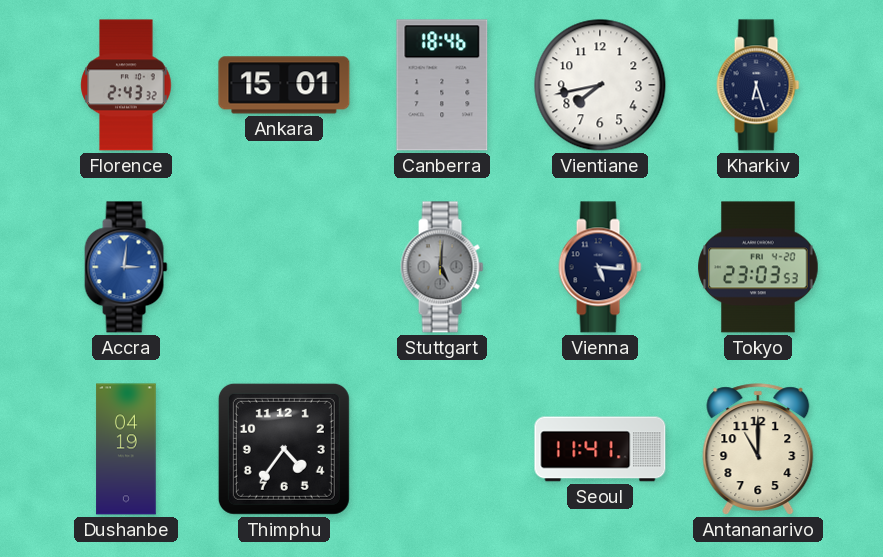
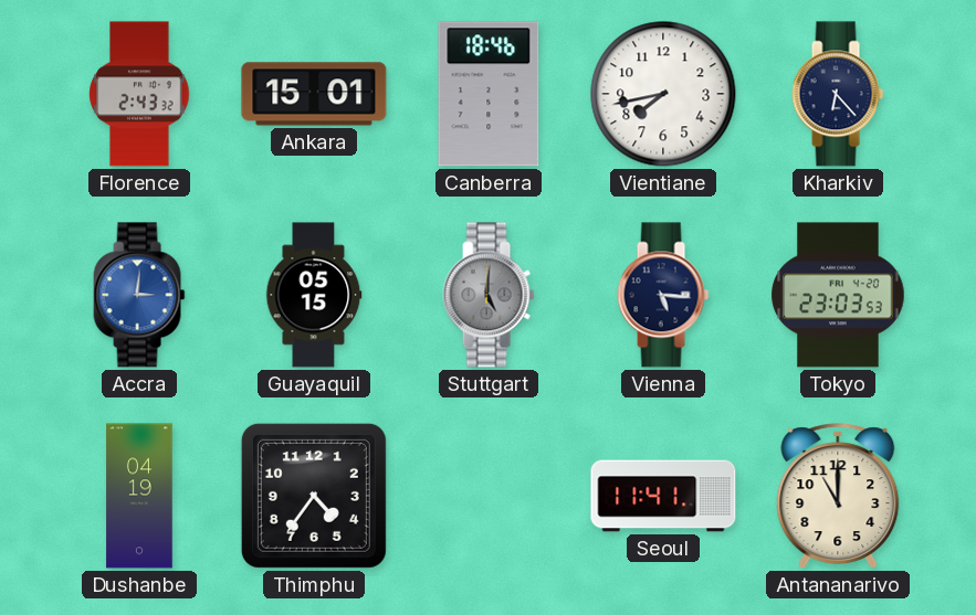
Kharkiv: 6:27 -> 6:23 (838, 94)
Guayaquil: none -> 05:15 (314, 295)
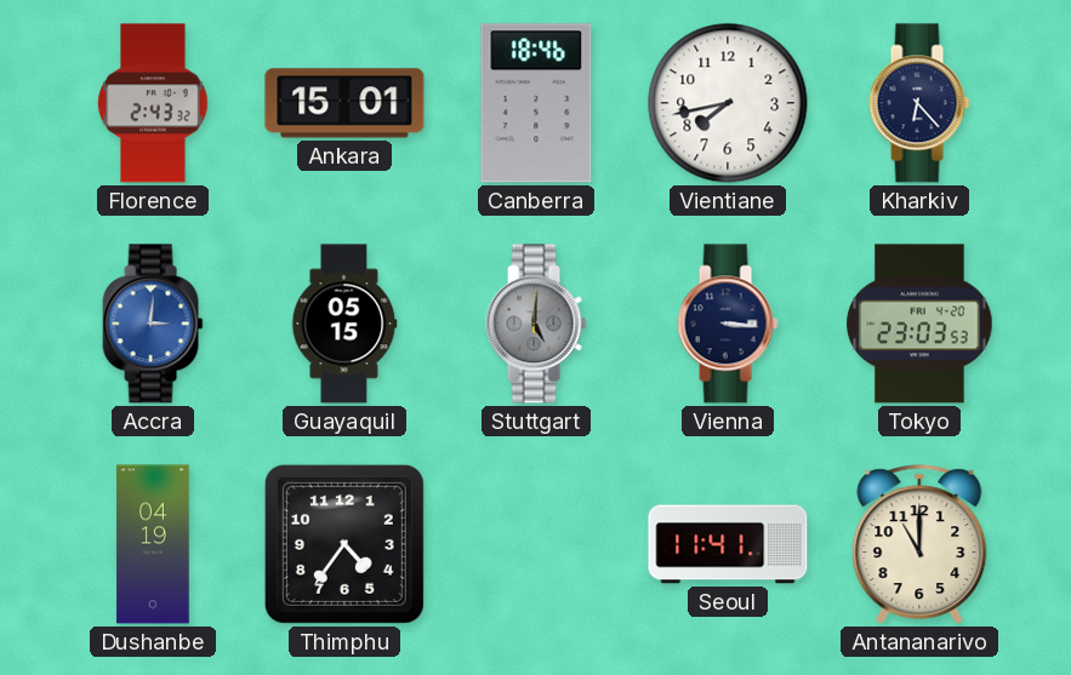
Vienna: 5:16 -> 3:16 (728, 324)
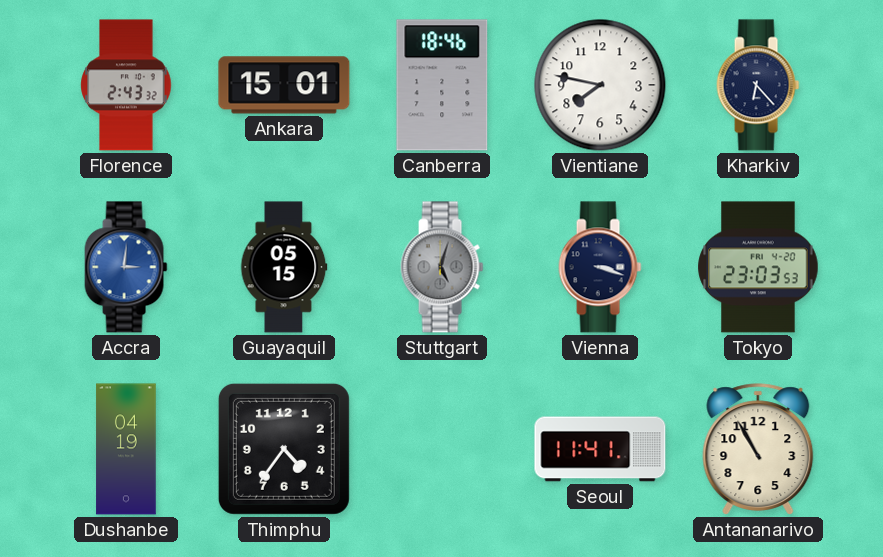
Vientiane: 7:43 -> 7:47 (600, 85)
Stuttgart: 5:01 -> 5:03 (442, 267)
Vienna: 3:16 -> 3:18 (600, 267)
Antananarivo: 11:00 -> 10:55 (758, 449)
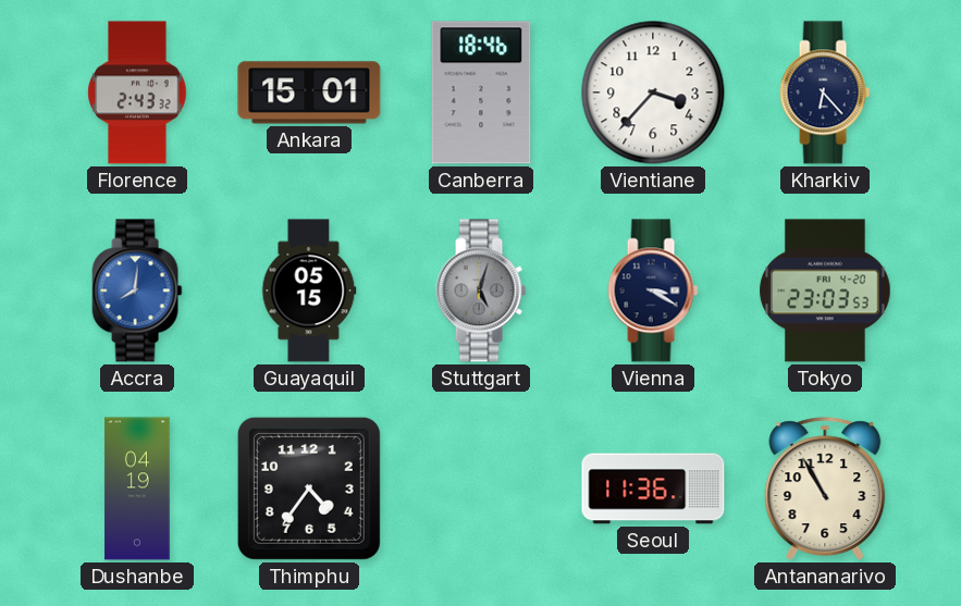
Vientiane: 7:47 -> 3:37 (653, 92)
Accra: 3:01 -> 8:01 (137, 290)
Vienna: 3:18 -> 3:20 (653, 290)
Seoul: 11:41 -> 11:36 (653, 488)
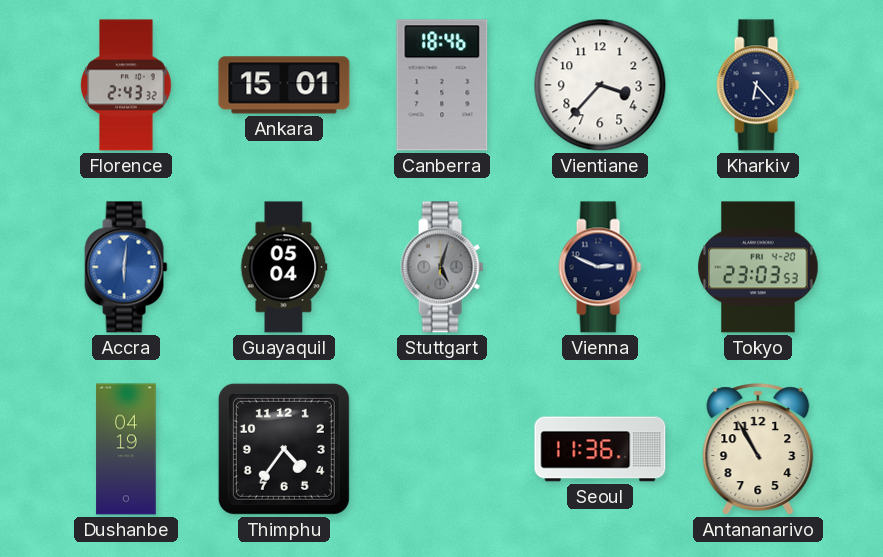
Accra: 8:01 -> 6:01 (126, 267)
Guayaquil: 05:15 -> 05:04 (284, 267)
Vienna: 3:20 -> 2:49 (600, 267)
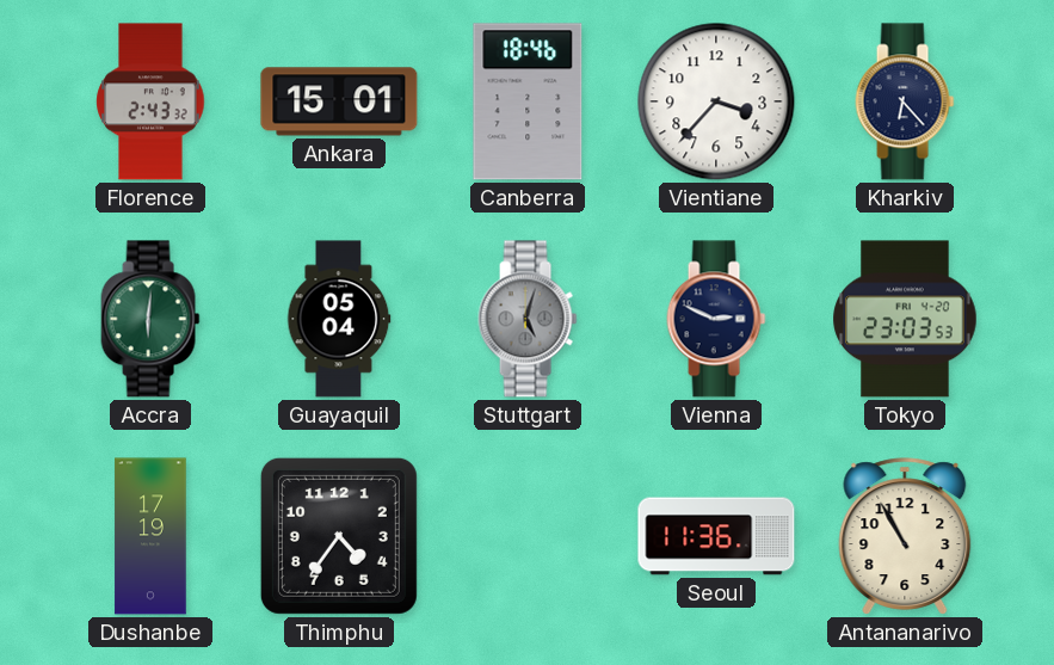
Accra dial: blue -> green (150, 319)
Dushanbe: 04:19 -> 17:19 (150, 536)
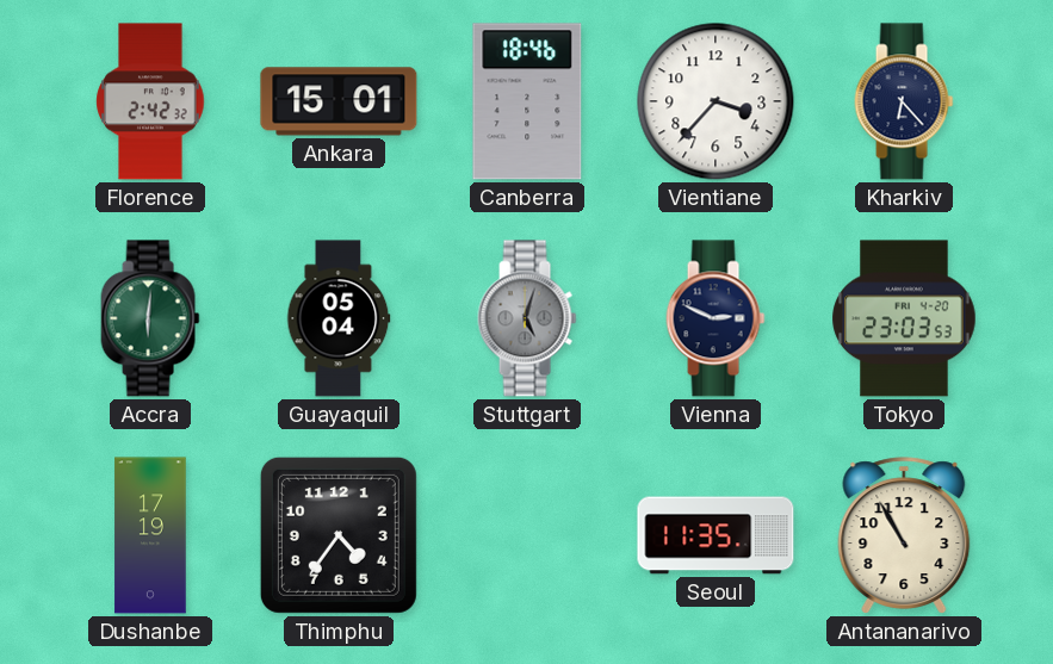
Florence: 2:43 -> 2:42 (150, 101)
Seoul: 11:36 -> 11:35 (716, 535)
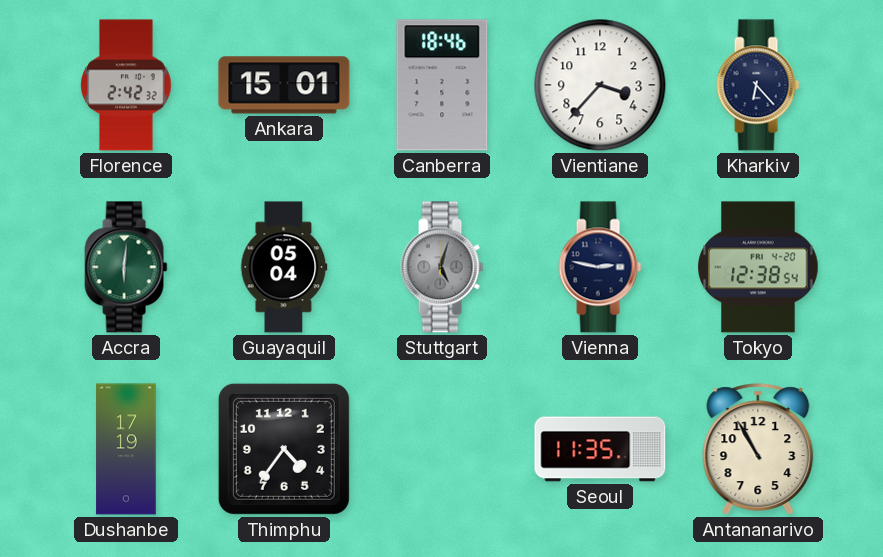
Vienna: 2:49 -> 2:47 (600, 267)
Tokyo: 23:03 -> 12:38 (758, 267)
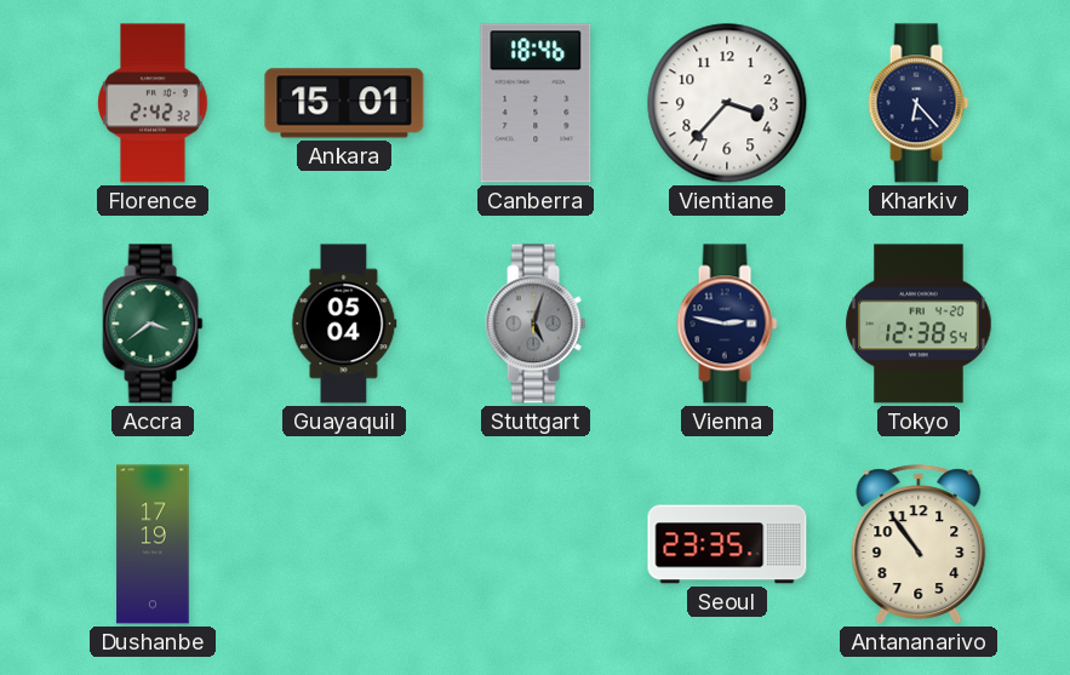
Accra: 6:01 -> 3:39 (153, 324)
Thimphu: 4:36 -> none (284, 449)
Seoul: 11:35 -> 23:35 (727, 544)
Antananarivo: 10:55 -> 10:54 (919, 544)
